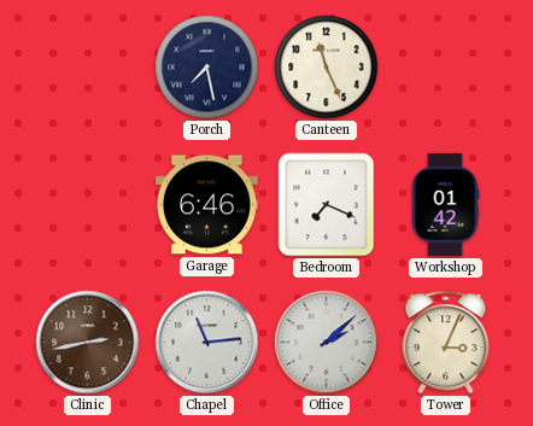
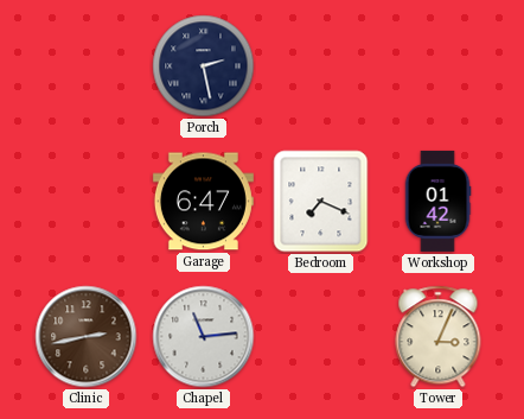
Porch: 7:28 -> 2:28 (204, 66)
Canteen: 11:26 -> none (327, 68)
Garage: 6:46 -> 6:47 (203, 202)
Office: 2:08 -> none (327, 343)
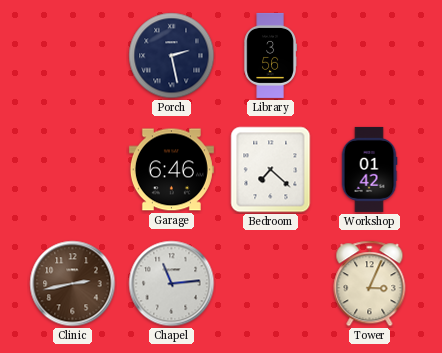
Library: none -> 3:56 (270, 55)
Garage: 6:47 -> 6:46 (171, 170)
Bedroom: 7:19 -> 7:22 (271, 170)
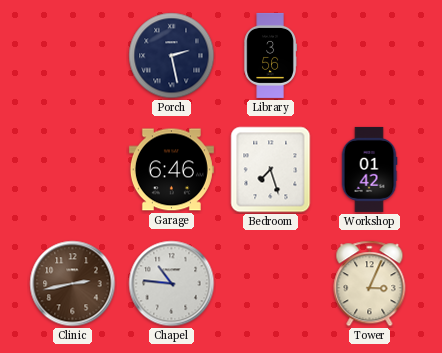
Bedroom: 7:22 -> 7:27 (271, 170)
Chapel: 11:14 -> 10:46 (172, 284)
